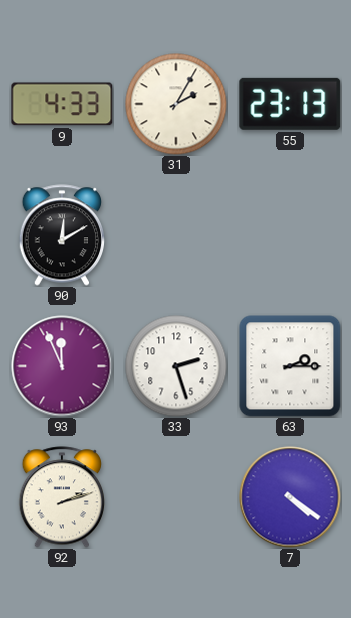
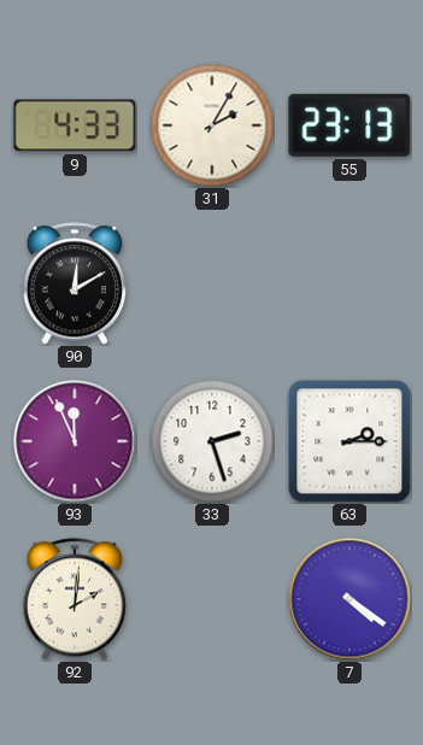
92: 2:12 -> 2:01 (74, 599)
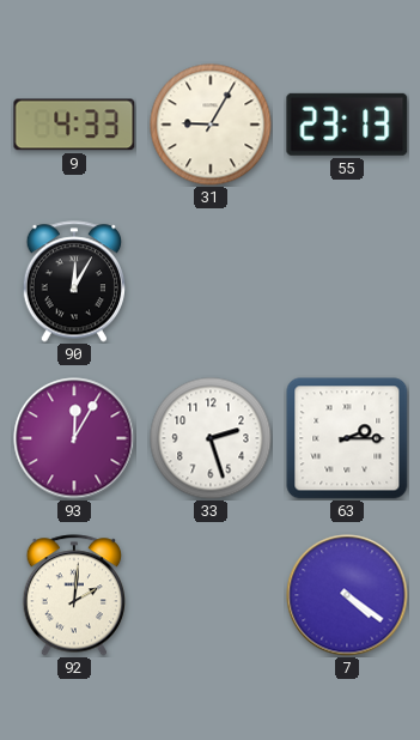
31: 2:05 -> 9:05 (211, 125)
90: 12:10 -> 12:05 (73, 281)
93: 11:56 -> 12:05 (74, 438)
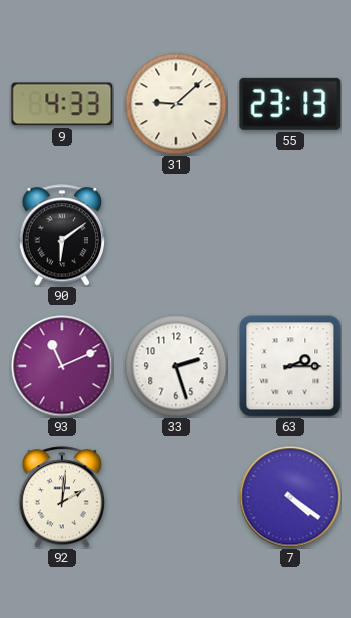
31: 9:05 -> 9:08 (176, 104)
90: 12:05 -> 6:09 (61, 235)
93: 12:05 -> 11:11 (62, 366)
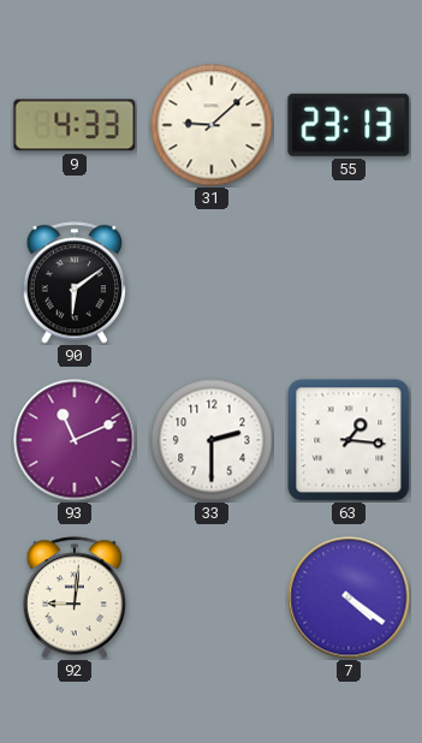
33: 2:27 -> 2:30 (212, 440)
63: 2:15 -> 1:16 (349, 440)
92: 2:01 -> 9:01 (73, 598)
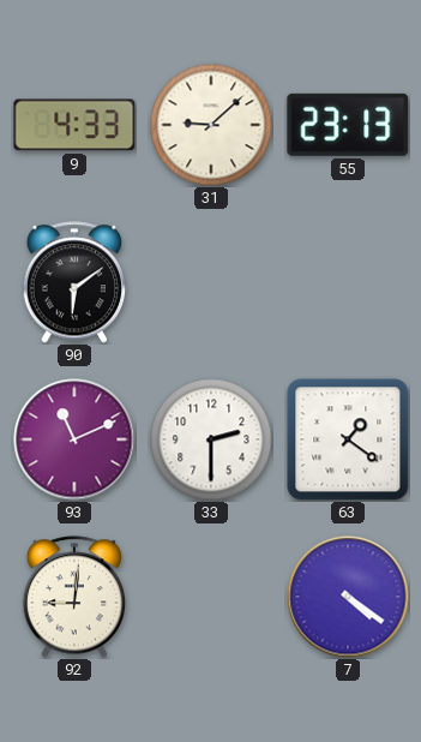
63: 1:16 -> 1:21 (348, 439)
